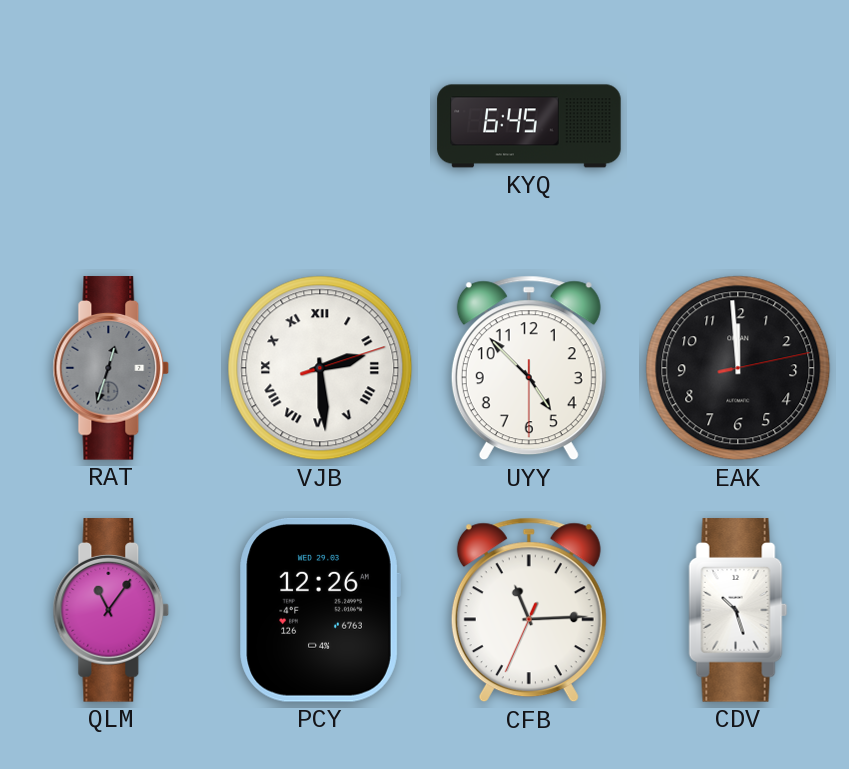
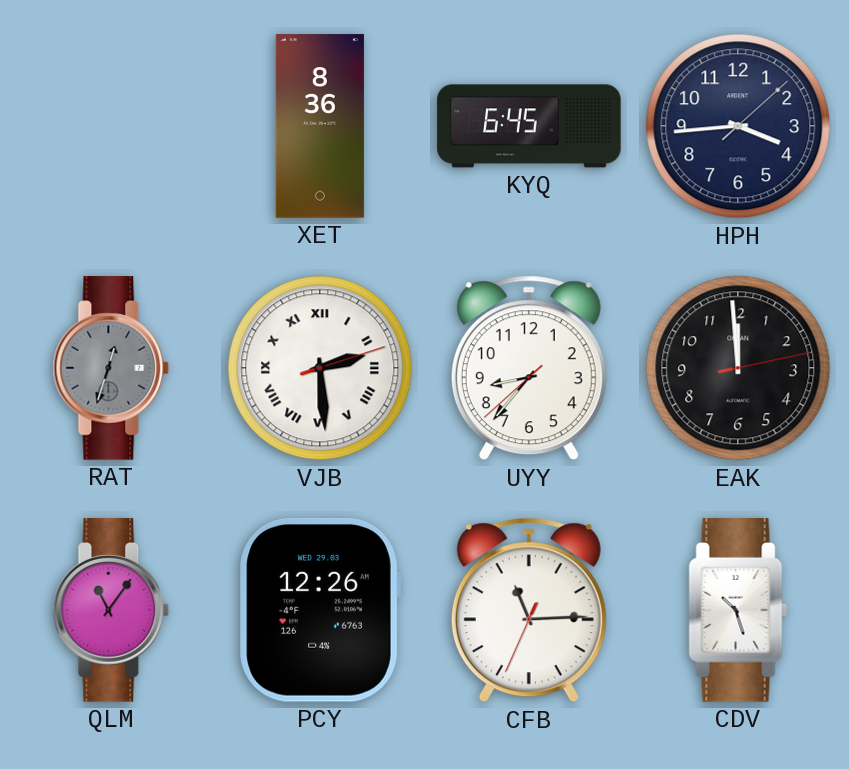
XET: none -> 8:36 (320, 126)
HPH: none -> 3:44 (738, 126)
UYY: 4:52 -> 8:36 (529, 368)
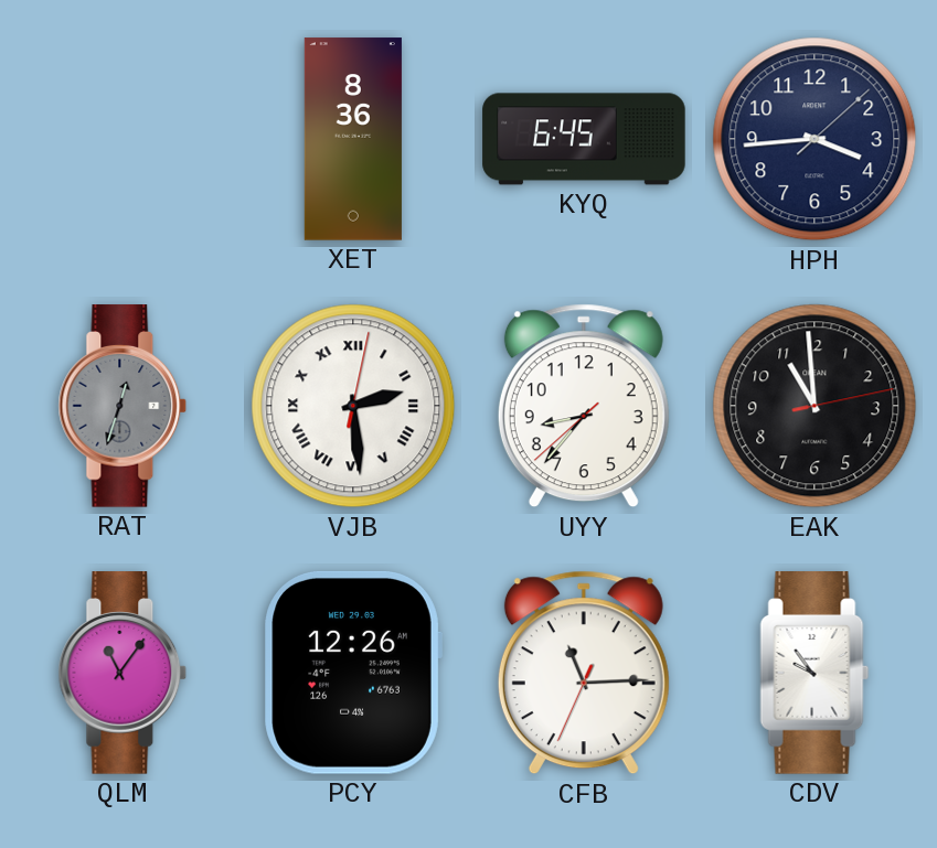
VJB: 2:29:12 -> 2:29:02 (353, 406)
EAK: 11:59 -> 10:59 (814, 406)
CDV: 10:27 -> 9:54 (814, 673)
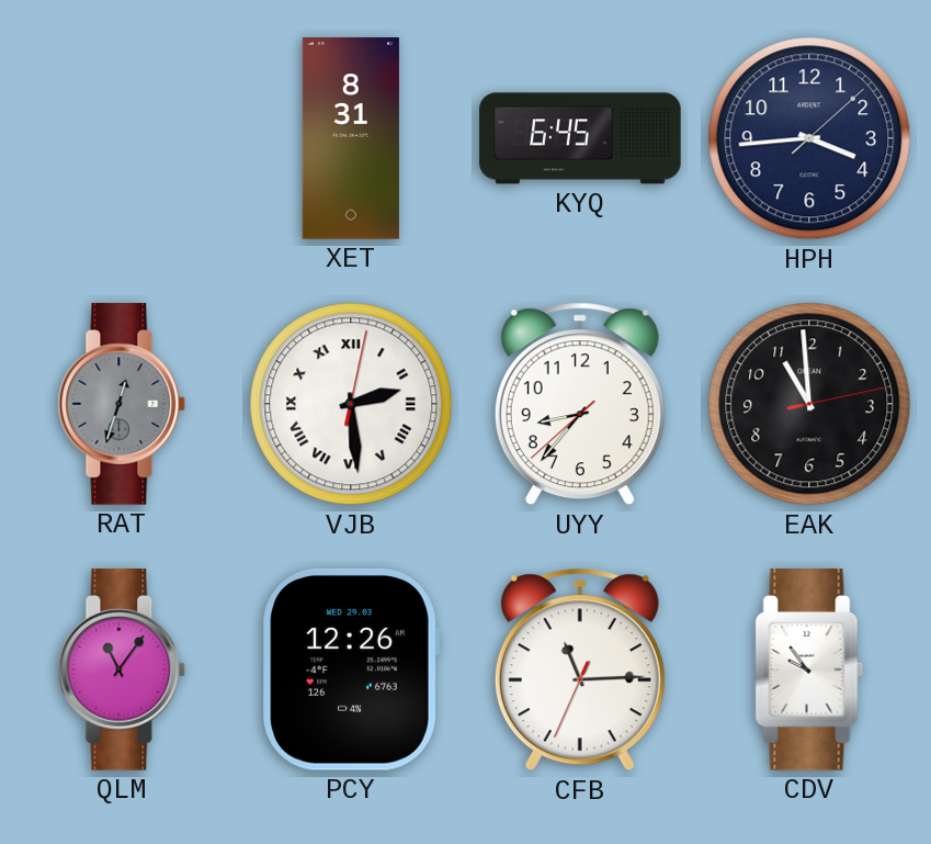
XET: 8:36 -> 8:31 (351, 138)
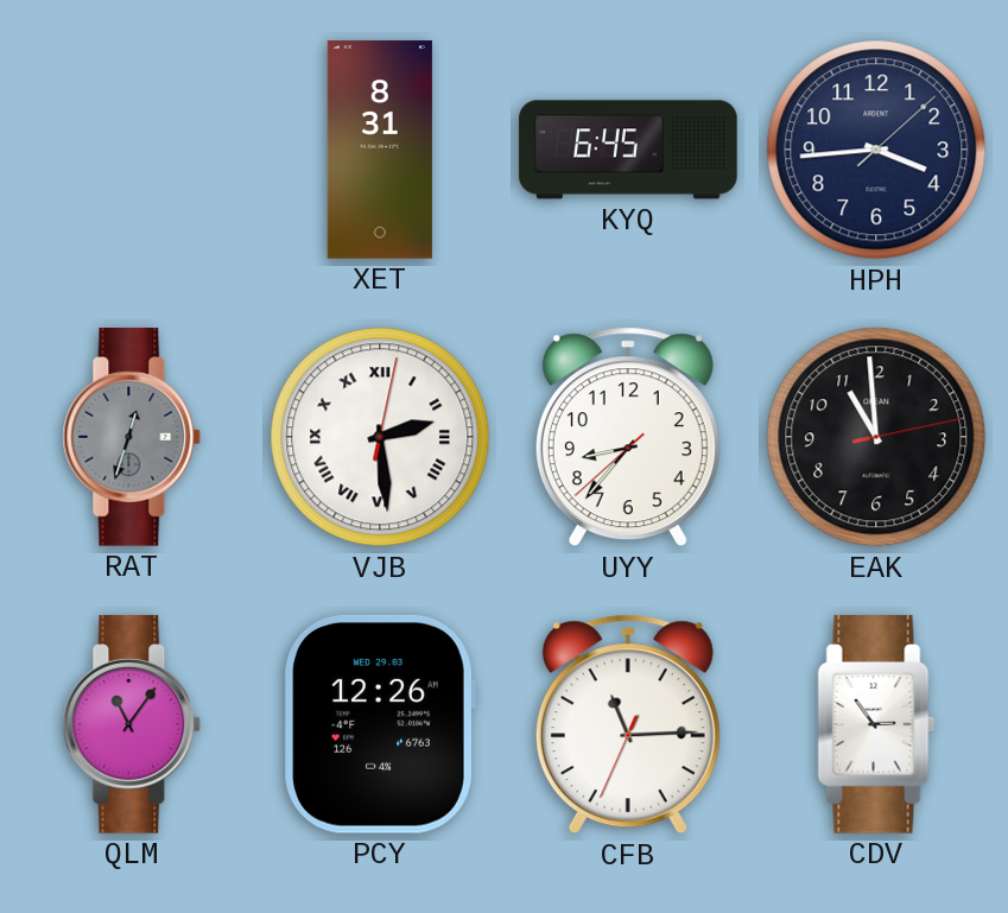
CDV: 9:54 -> 2:54 (876, 724)
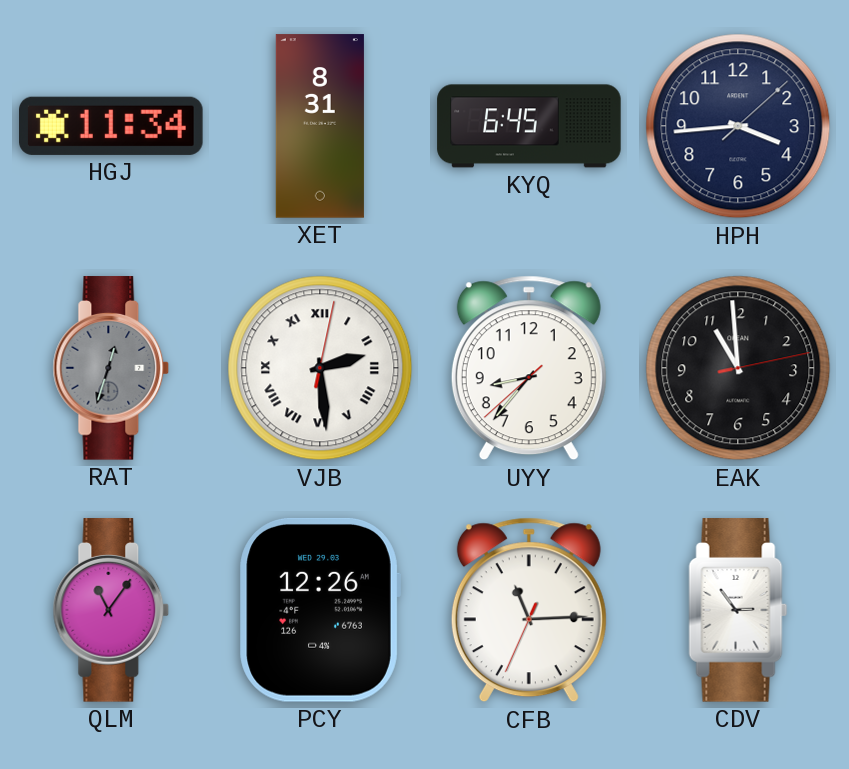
HGJ: none -> 11:34 (112, 126)
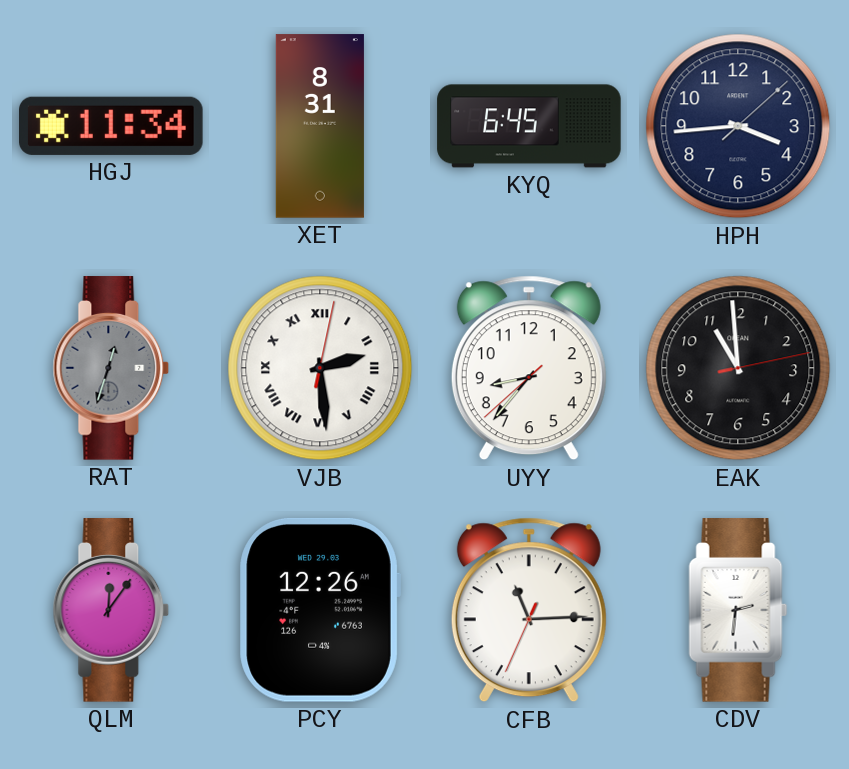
QLM: 11:06 -> 12:06 (111, 610)
CDV: 2:54 -> 2:31 (738, 610)
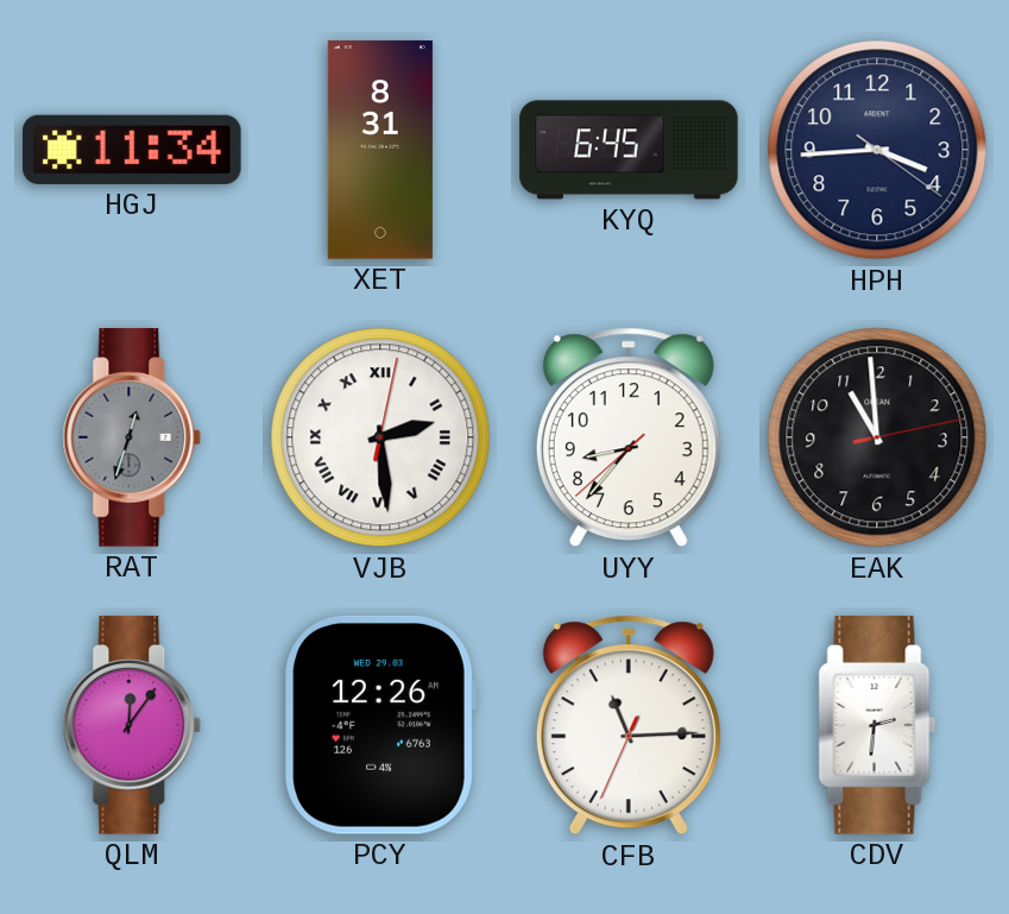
HPH: 3:44:08 -> 3:44:21 (877, 150)
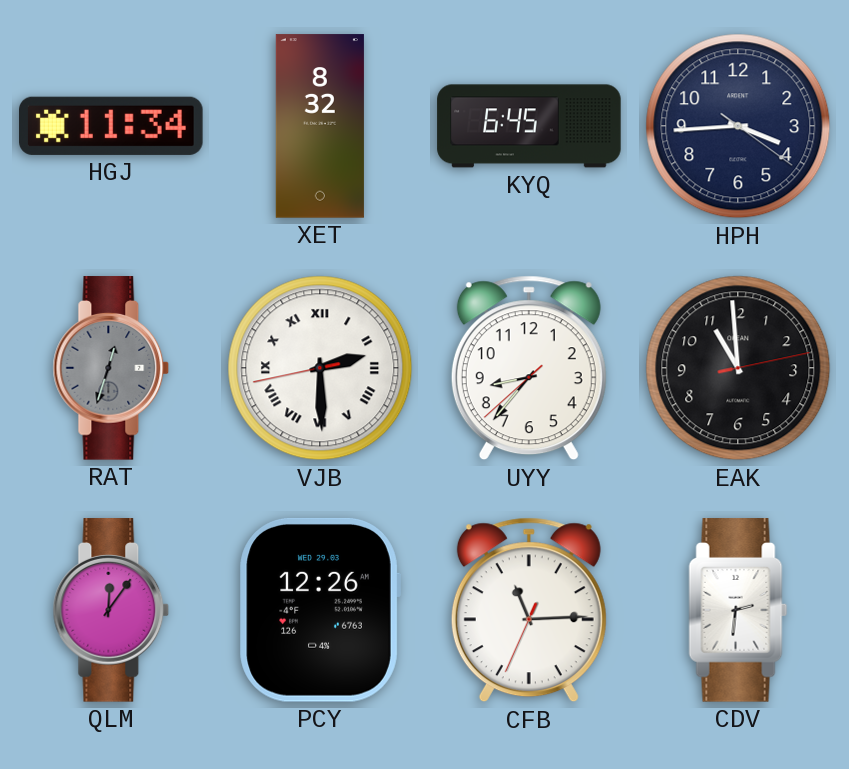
XET: 8:31 -> 8:32 (320, 126)
VJB: 2:29:02 -> 2:29:43 (320, 368)
